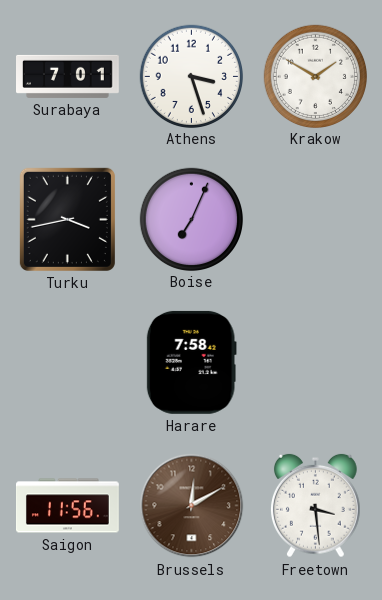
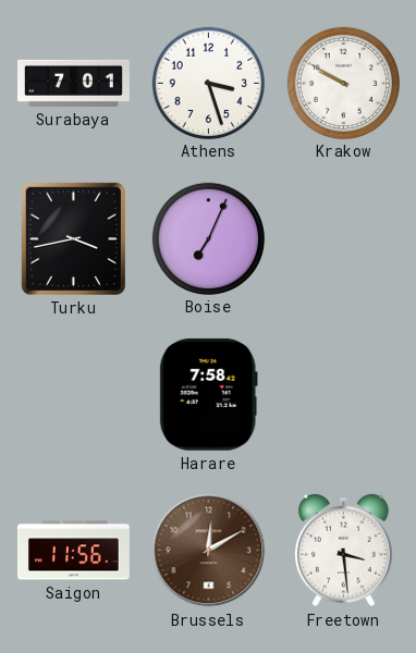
Krakow: 1:50 -> 9:50 (343, 83)
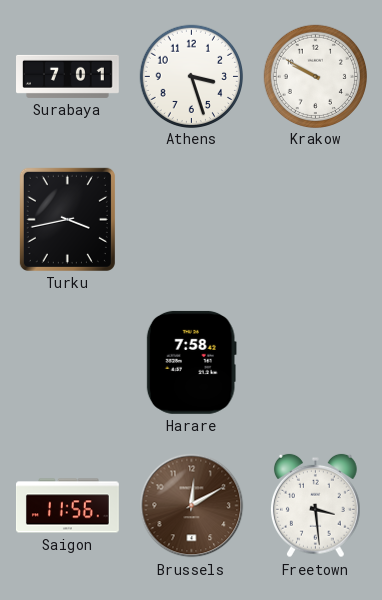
Boise: 7:04 -> none (208, 238)
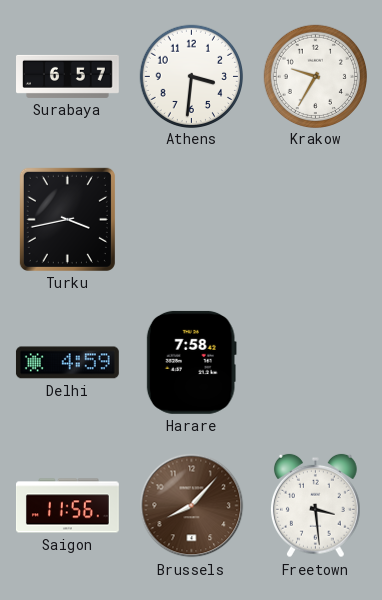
Surabaya: 7:01 -> 6:57 (68, 76)
Athens: 3:27 -> 3:31 (191, 76)
Krakow: 9:50 -> 9:35 (315, 76)
Delhi: none -> 4:59 (67, 363)
Brussels: 12:10 -> 8:07 (192, 506)
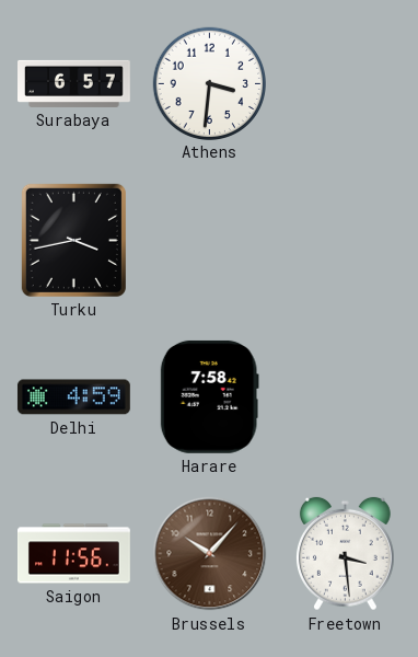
Krakow: 9:35 -> none (315, 76)
Brussels: 8:07 -> 10:07 (210, 554)
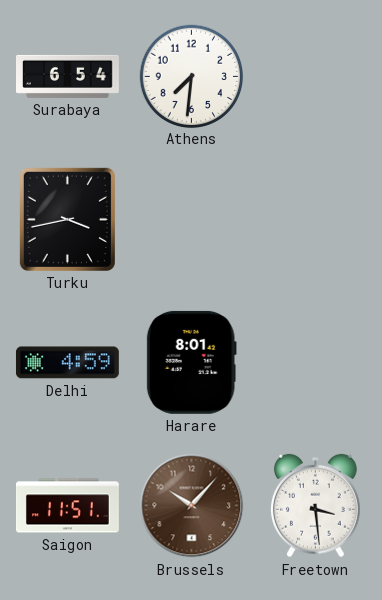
Surabaya: 6:57 -> 6:54 (68, 76)
Athens: 3:31 -> 7:31 (191, 76)
Harare: 7:58 -> 8:01 (191, 362)
Saigon: 11:56 -> 11:51 (68, 506)
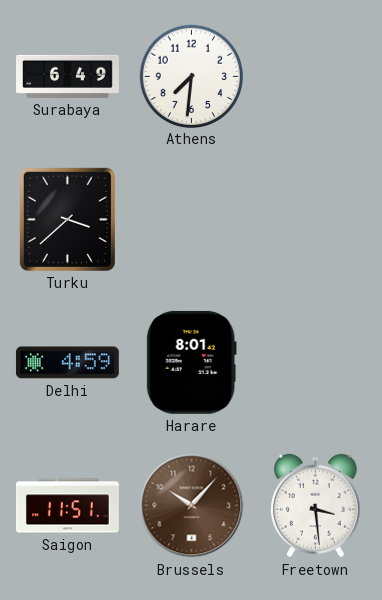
Surabaya: 6:54 -> 6:49 (68, 76)
Turku: 3:43 -> 3:38 (67, 219)
